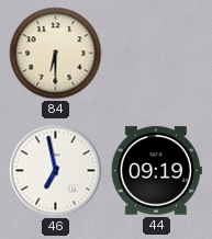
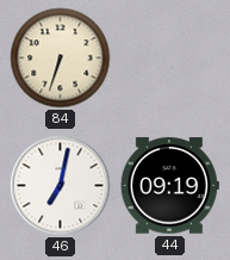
84: 6:30 -> 6:33 (61, 58)
46: 6:58 -> 7:02 (61, 186)
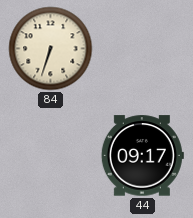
46: 7:02 -> none (61, 186)
44: 09:19 -> 09:17 (142, 156)
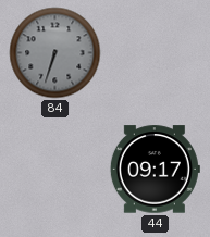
84 dial: cream -> grey (55, 53)
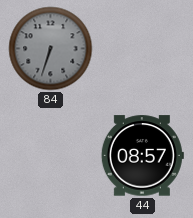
44: 09:17 -> 08:57 (142, 156)
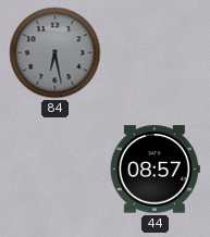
84: 6:33 -> 6:28 (55, 53)
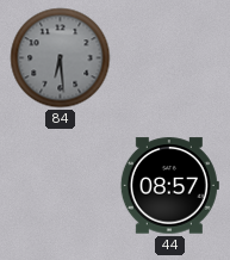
84: 6:28 -> 6:29 (61, 58)
